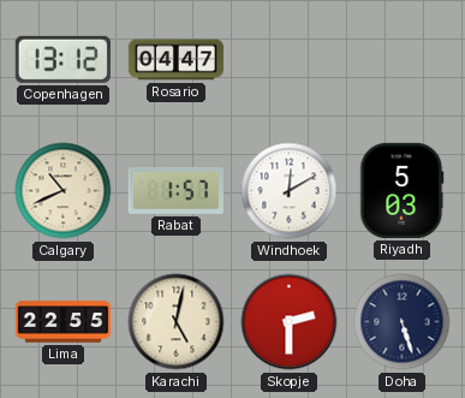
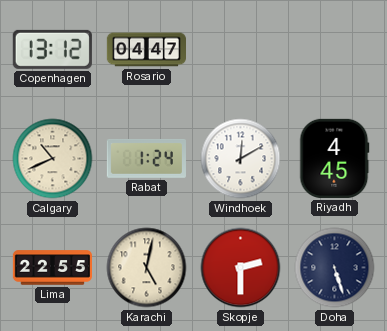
Rabat: 1:57 -> 1:24 (146, 158)
Riyadh: 5:03 -> 4:45 (335, 158)
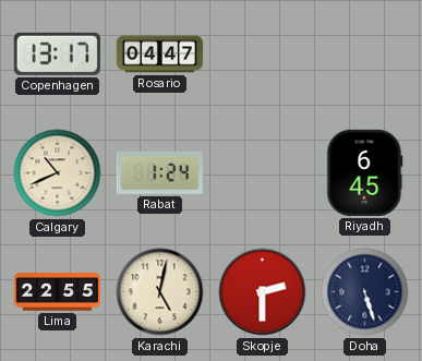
Copenhagen: 13:12 -> 13:17 (57, 53)
Windhoek: 12:10 -> none (241, 159)
Riyadh: 4:45 -> 6:45 (365, 172)
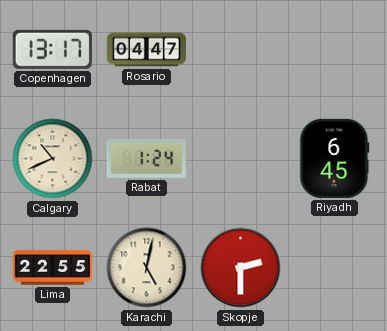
Doha: 5:27 -> none (365, 292)
